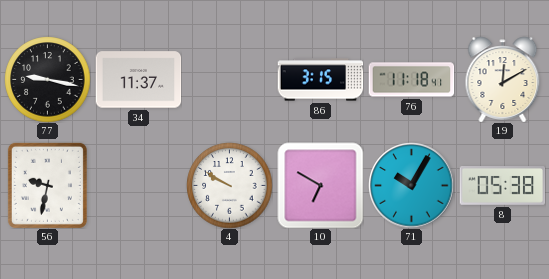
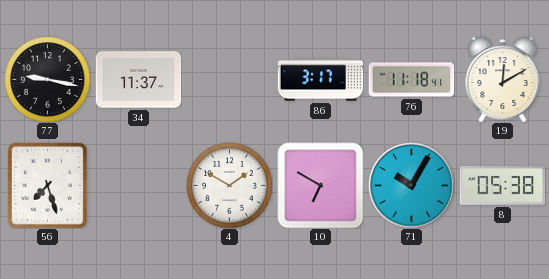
86: 3:15 -> 3:17 (320, 80)
56: 9:32 -> 7:27 (47, 185)
4: 9:50 -> 1:50 (229, 185)
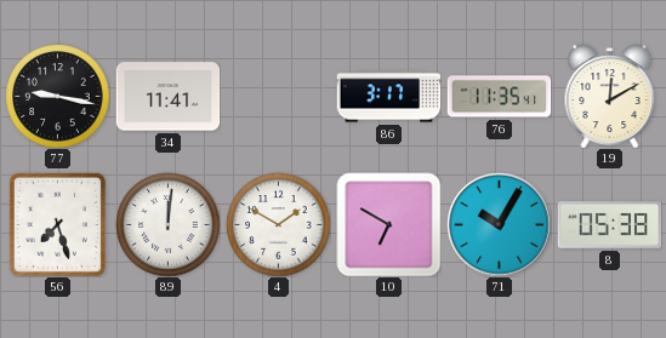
34: 11:37 -> 11:41 (167, 97)
76: 11:18 -> 11:35 (499, 97)
89: none -> 12:01 (167, 224)
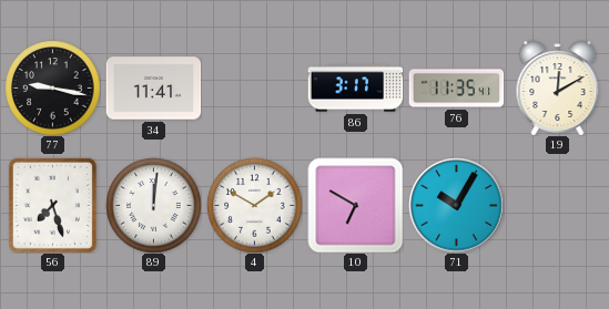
8: 05:38 -> none (609, 225)
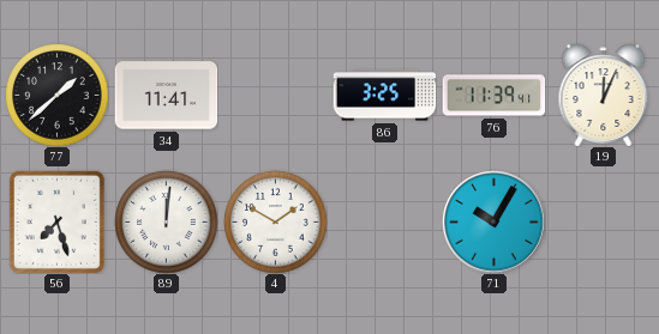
77: 9:17 -> 1:38 (56, 95)
86: 3:17 -> 3:25 (384, 96)
76: 11:35 -> 11:39 (493, 96)
19: 12:10 -> 12:04 (604, 95)
10: 6:50 -> none (355, 205)
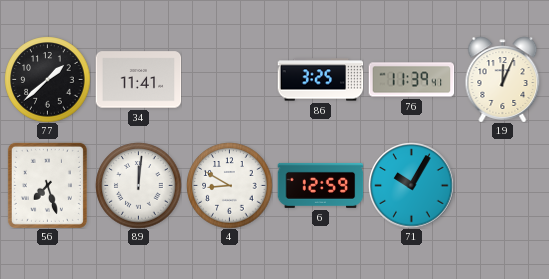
4: 1:50 -> 8:50 (229, 185)
6: none -> 12:59 (320, 185)
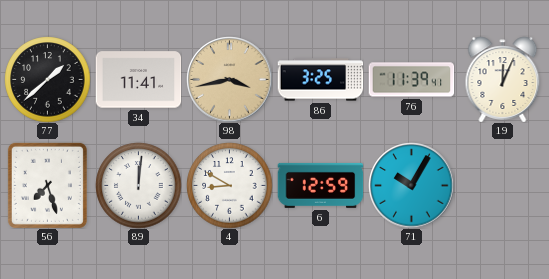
98: none -> 3:43 (229, 79)
